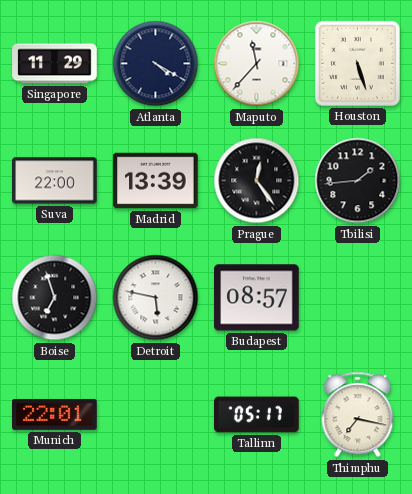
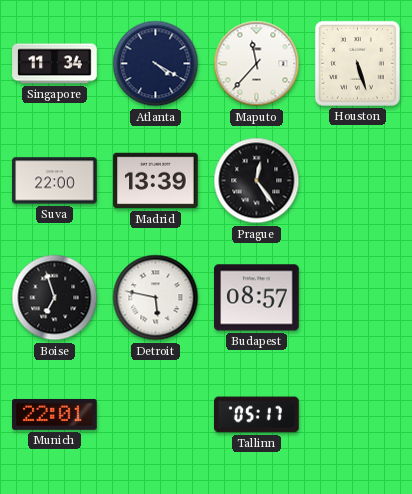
Singapore: 11:29 -> 11:34 (55, 64)
Tbilisi: 1:44 -> none (358, 181)
Thimphu: 7:17 -> none (358, 415)
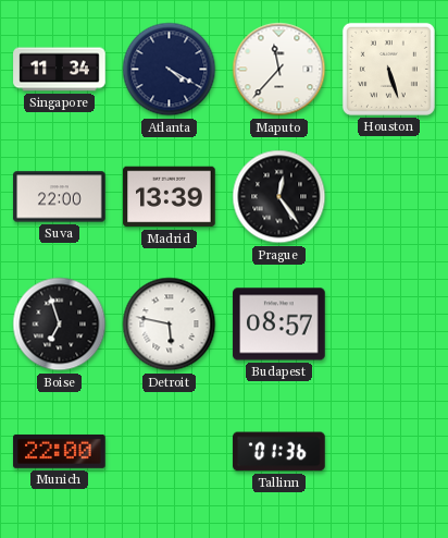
Munich: 22:01 -> 22:00 (60, 451)
Tallinn: 05:17 -> 01:36 (279, 452)
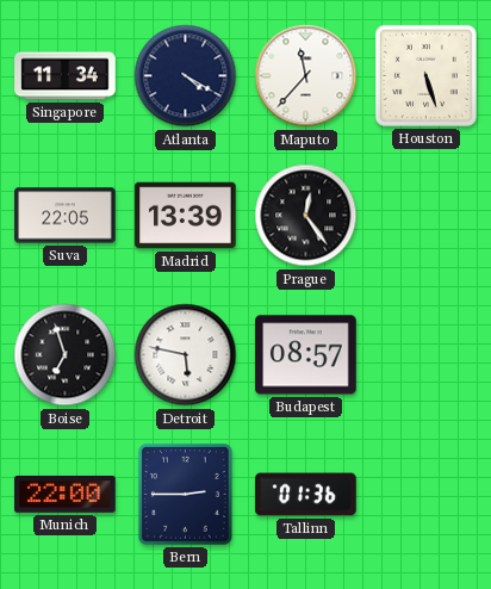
Suva: 22:00 -> 22:05 (66, 216)
Bern: none -> 2:45 (186, 495)
